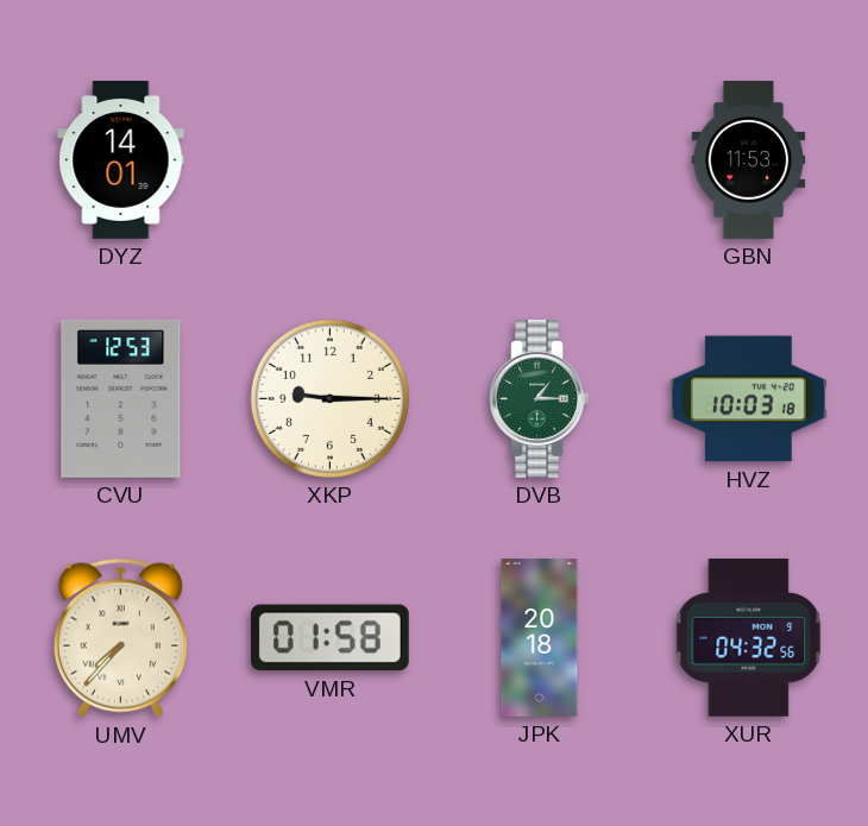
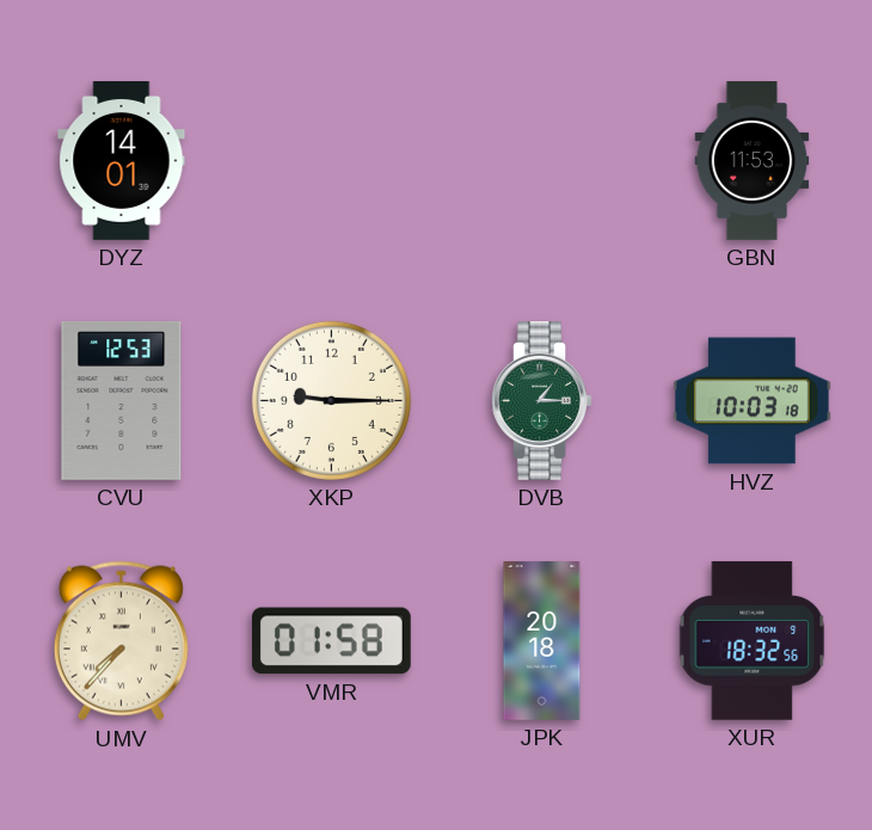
XUR: 04:32 -> 18:32 (753, 640)
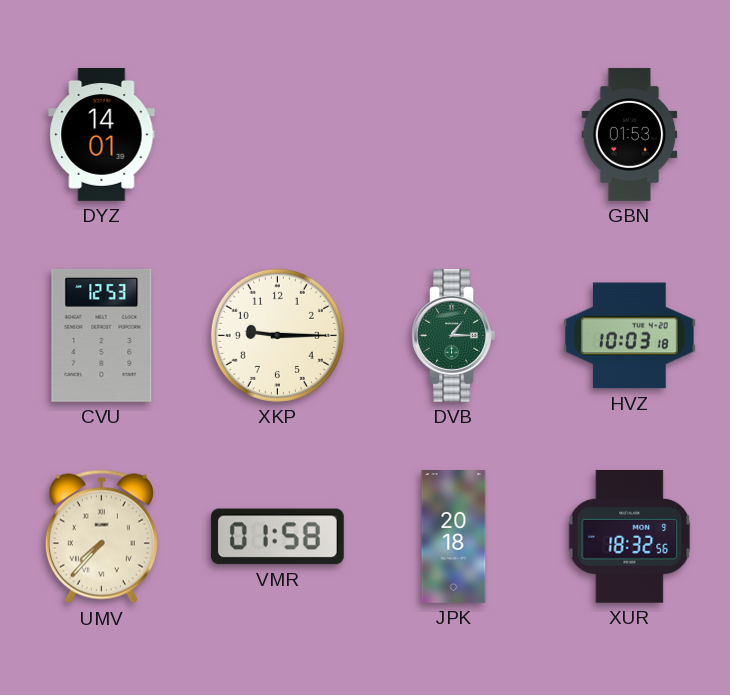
GBN: 11:53 -> 01:53 (630, 135)
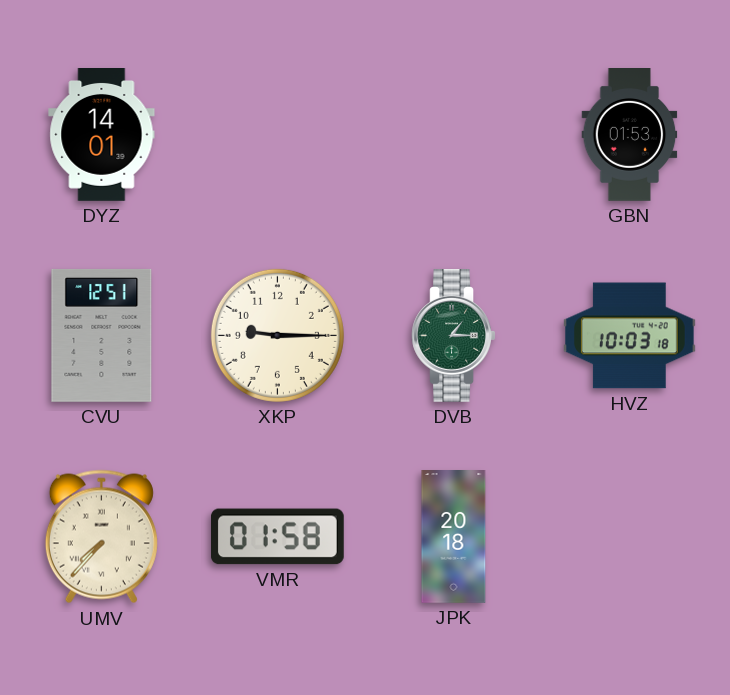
CVU: 12:53 -> 12:51 (102, 335)
XUR: 18:32 -> none (630, 536)
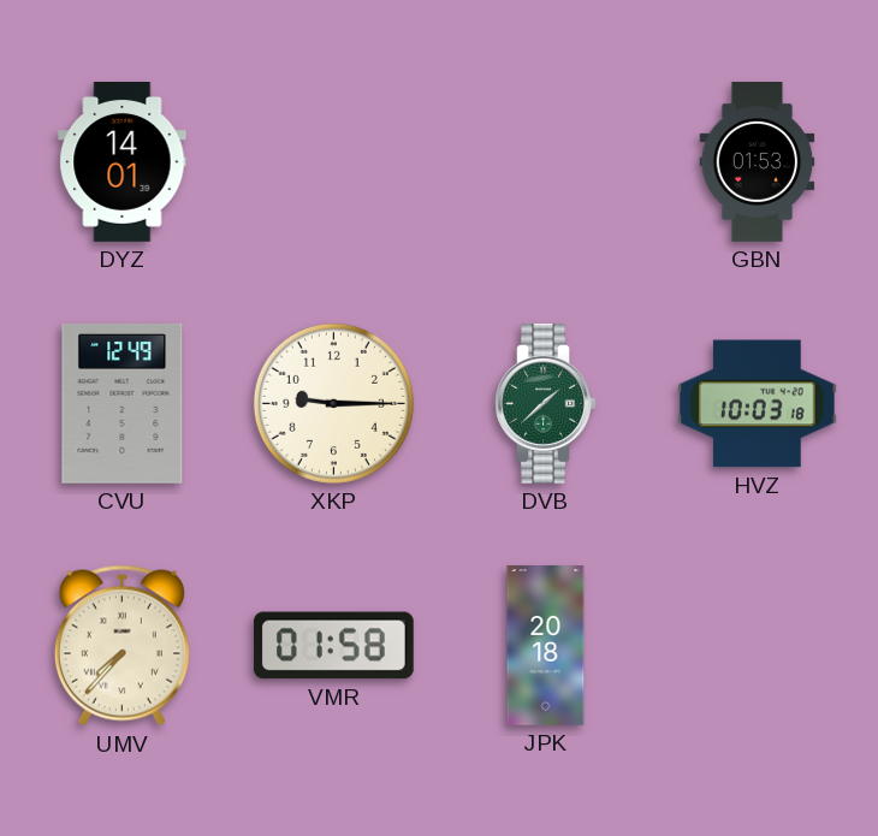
CVU: 12:51 -> 12:49 (123, 403)
DVB: 1:15 -> 1:38 (546, 404)
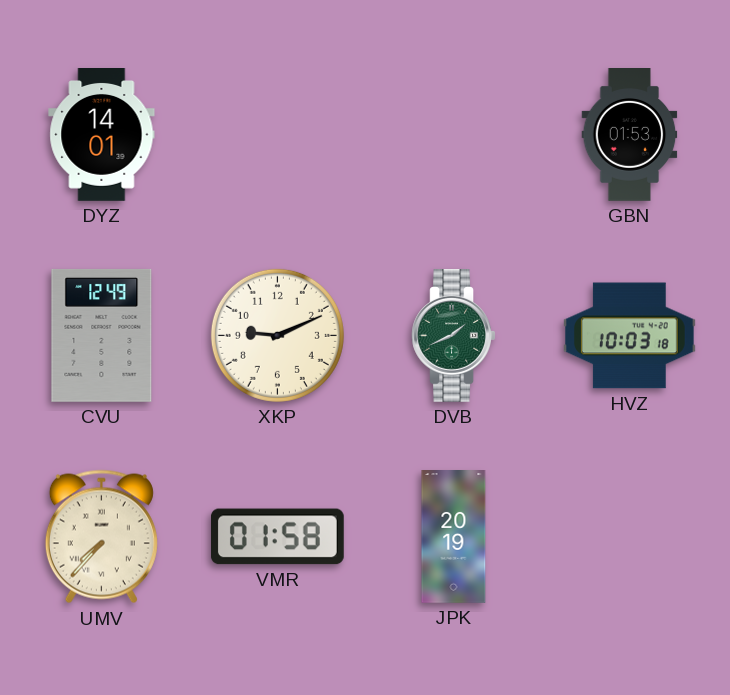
XKP: 9:15 -> 9:11 (277, 335)
DVB: 1:38 -> 1:41 (454, 336)
JPK: 20:18 -> 20:19 (454, 537)
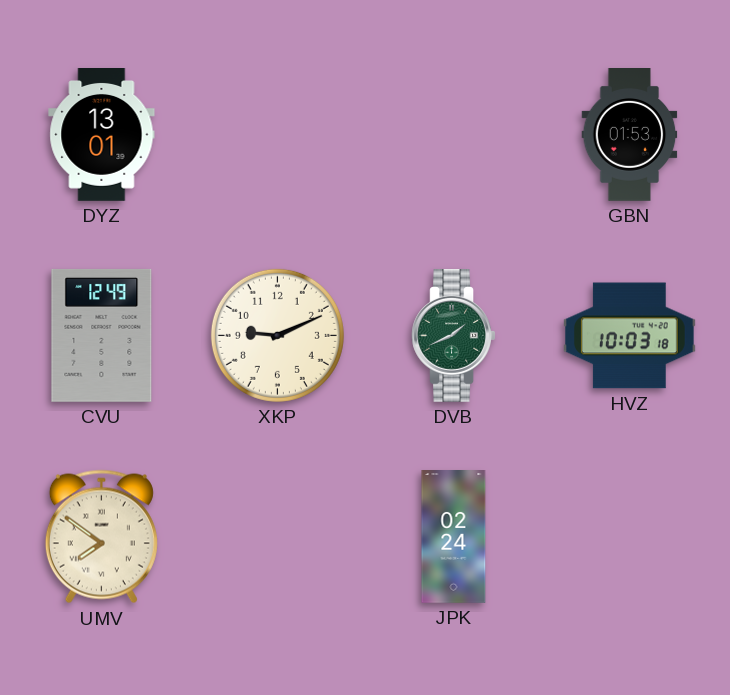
DYZ: 14:01 -> 13:01 (102, 135)
UMV: 7:37 -> 7:51 (101, 537)
VMR: 01:58 -> none (277, 537)
JPK: 20:19 -> 02:24 (454, 537)
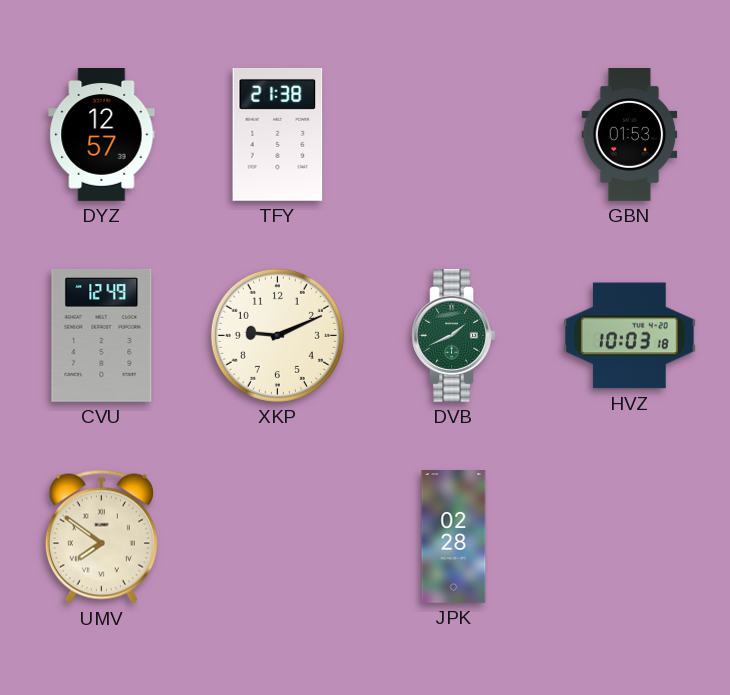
DYZ: 13:01 -> 12:57 (102, 135)
TFY: none -> 21:38 (278, 134)
JPK: 02:24 -> 02:28 (454, 537)
